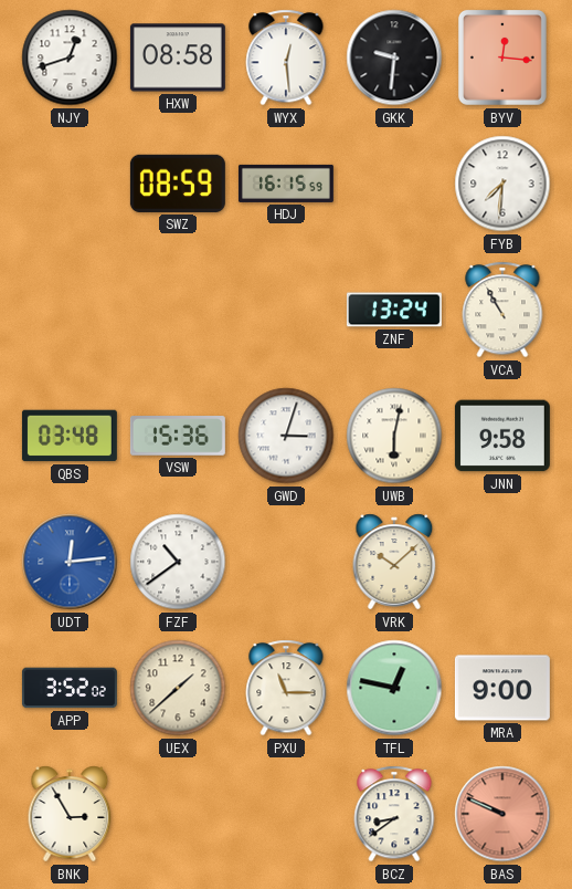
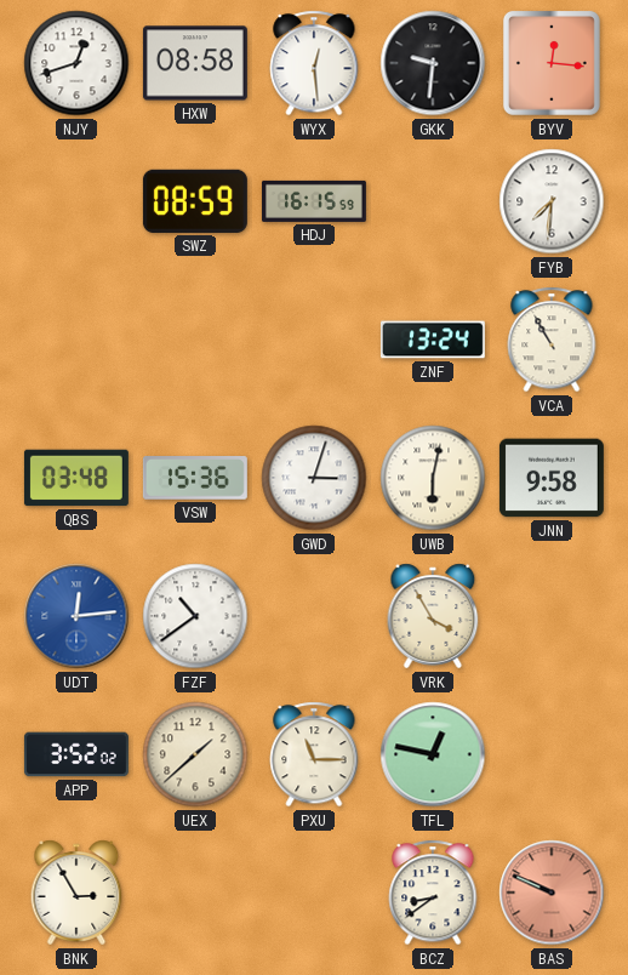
VRK: 10:08 -> 3:55 (433, 616)
MRA: 9:00 -> none (502, 688)
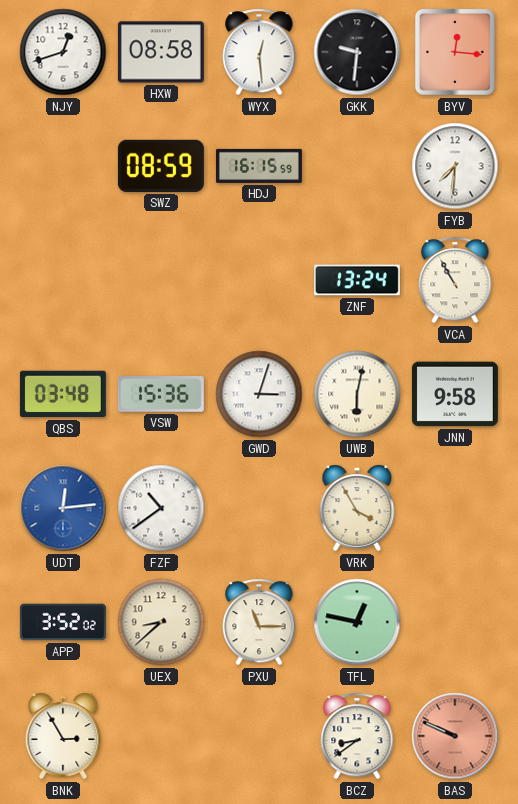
UEX: 1:38 -> 8:38 (161, 622)
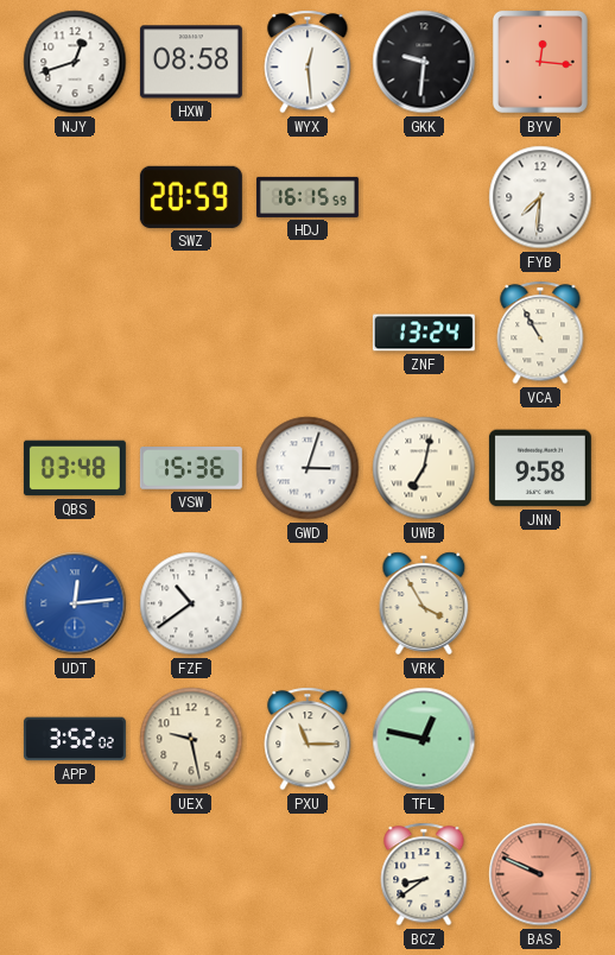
SWZ: 08:59 -> 20:59 (191, 197)
UWB: 6:02 -> 7:02 (424, 468)
UEX: 8:38 -> 9:28 (191, 739)
BNK: 2:55 -> none (63, 736)
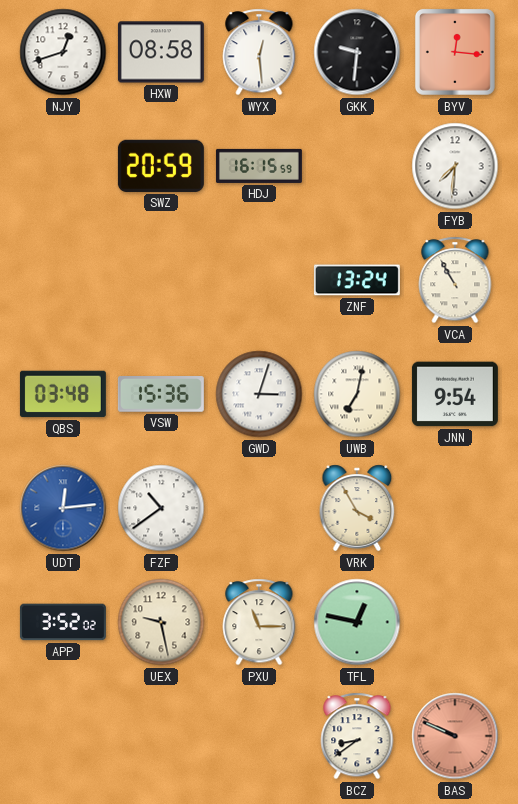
JNN: 9:58 -> 9:54 (455, 394)
